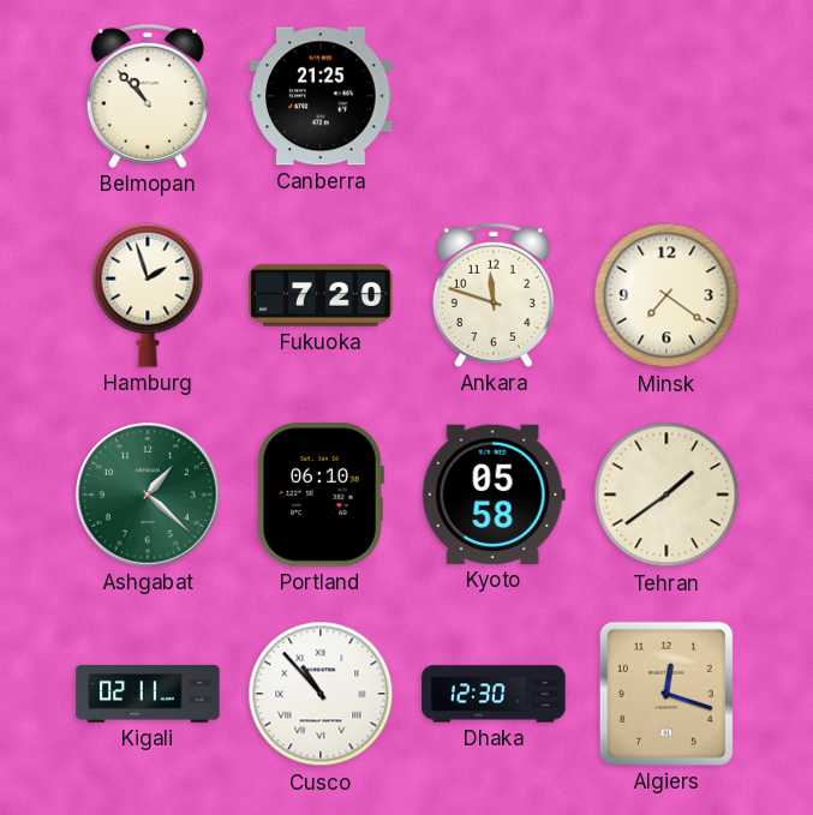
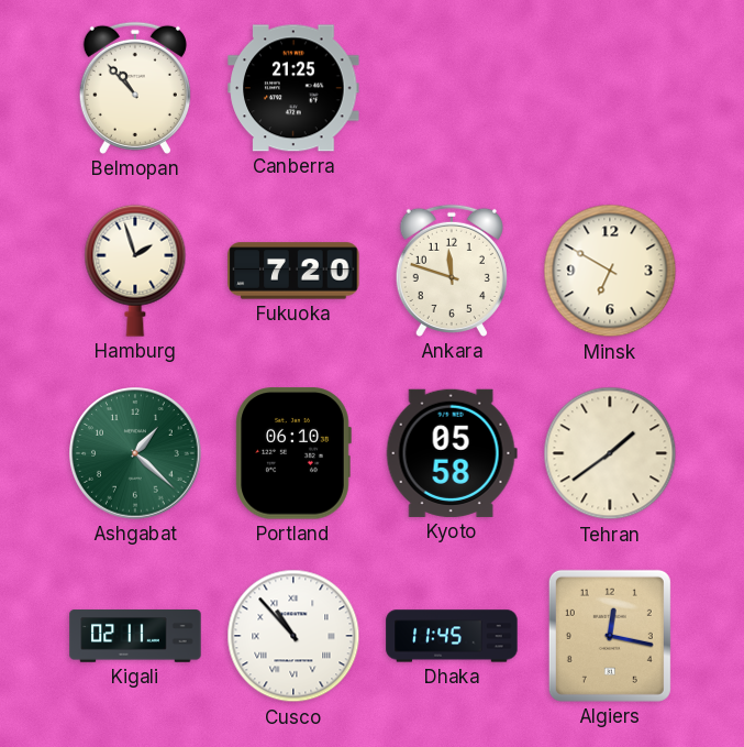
Minsk: 7:21 -> 6:50 (610, 271)
Dhaka: 12:30 -> 11:45 (452, 636)
Algiers: 12:18 -> 12:17 (610, 636)
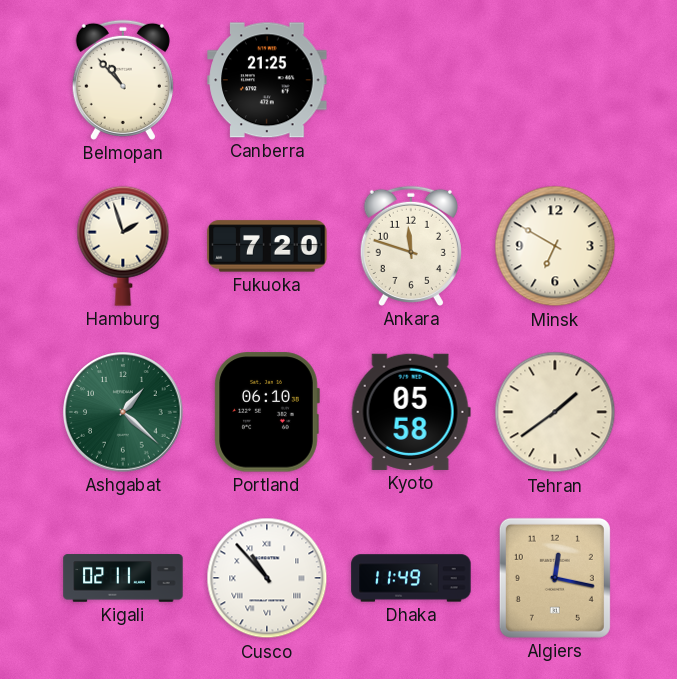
Dhaka: 11:45 -> 11:49 (411, 578)
